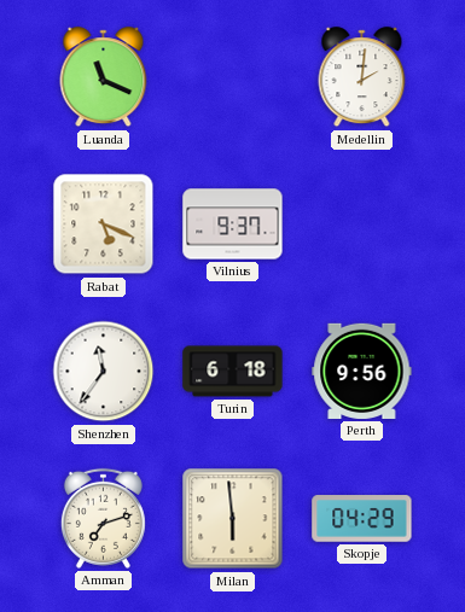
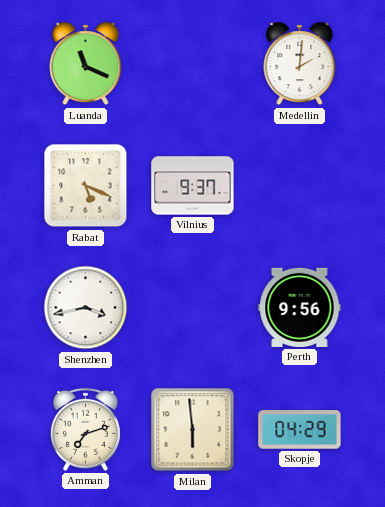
Shenzhen: 11:36 -> 3:43 (86, 308)
Turin: 6:18 -> none (233, 372)
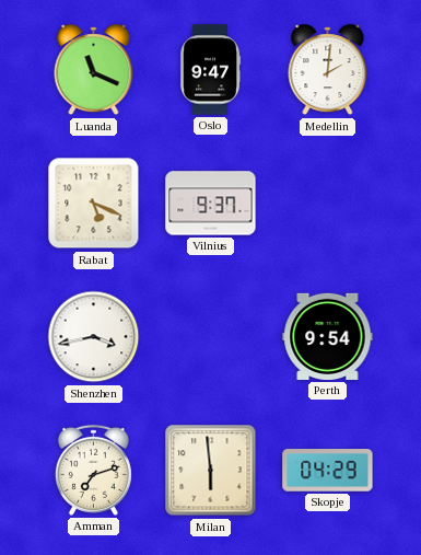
Oslo: none -> 9:47 (211, 70)
Perth: 9:56 -> 9:54 (328, 336)
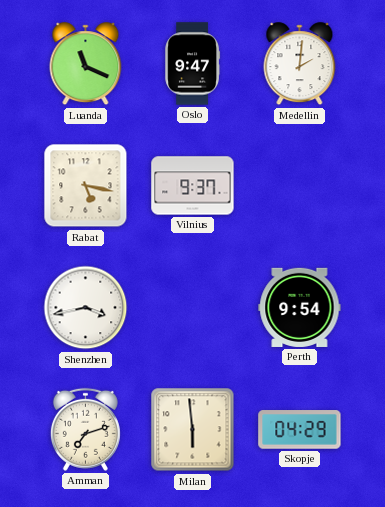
Rabat: 5:19 -> 5:17 (86, 186)
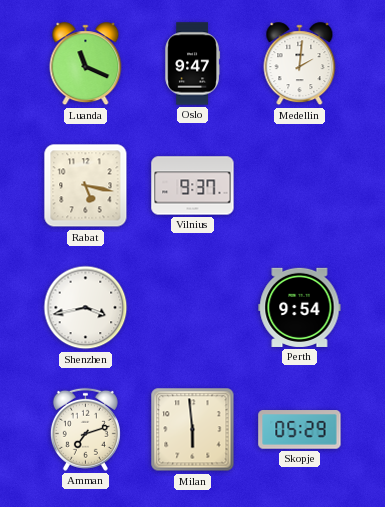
Skopje: 04:29 -> 05:29 (300, 430)
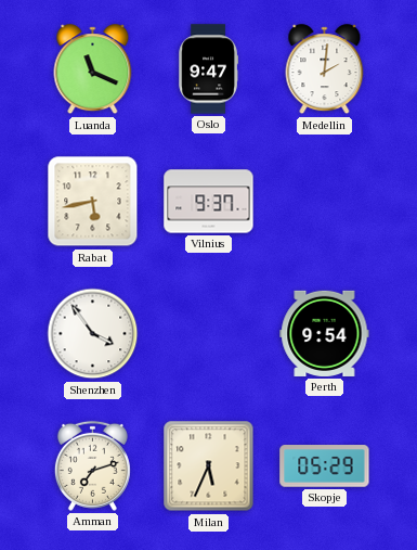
Rabat: 5:17 -> 5:43 (93, 202)
Shenzhen: 3:43 -> 3:54 (93, 334)
Milan: 5:59 -> 5:34 (209, 466)
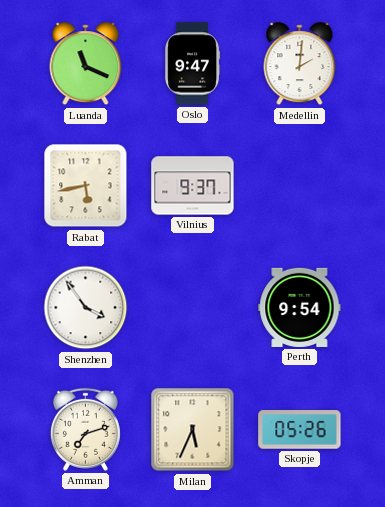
Skopje: 05:29 -> 05:26 (300, 430)
